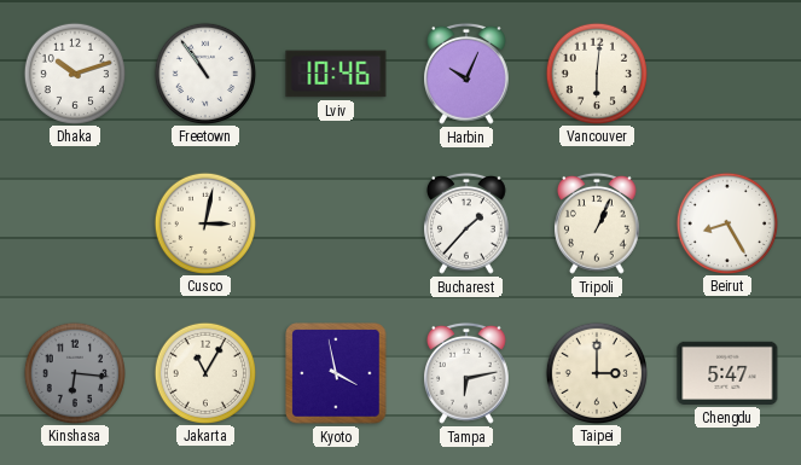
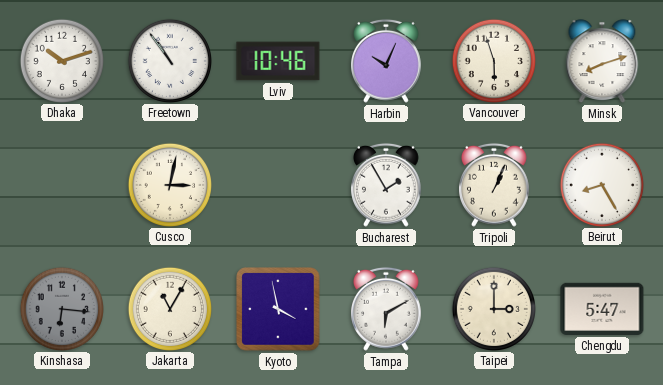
Vancouver: 6:01 -> 5:57 (493, 60)
Minsk: none -> 8:12 (602, 61)
Bucharest: 1:37 -> 1:55 (387, 185)
Tampa: 6:13 -> 6:10 (387, 309)
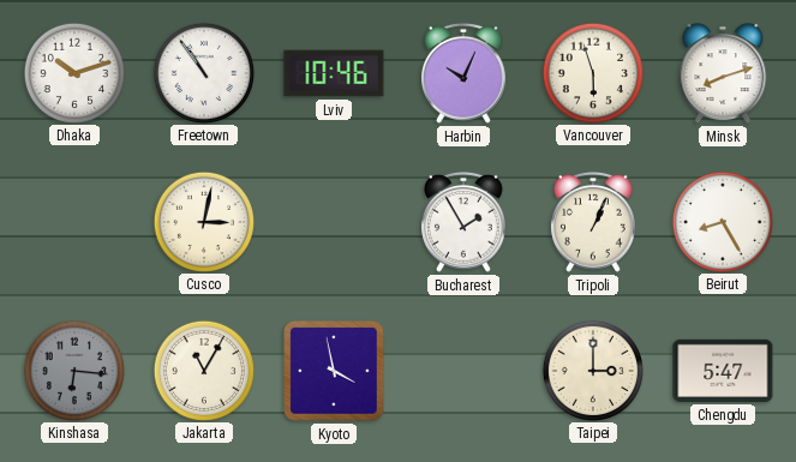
Tampa: 6:10 -> none (387, 309)
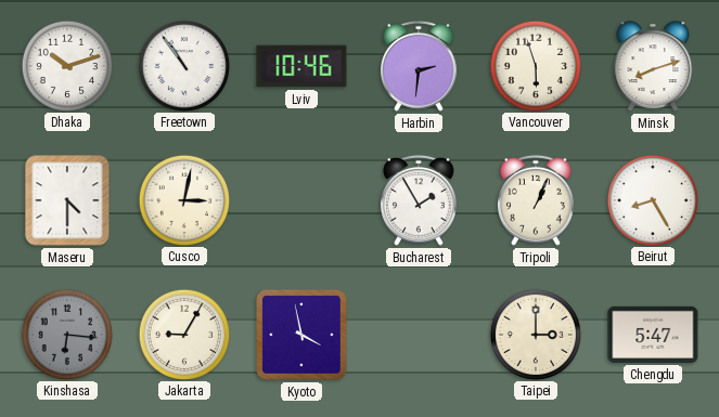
Harbin: 10:04 -> 2:31 (420, 66)
Maseru: none -> 4:30 (67, 200)
Jakarta: 11:05 -> 9:05 (183, 334)
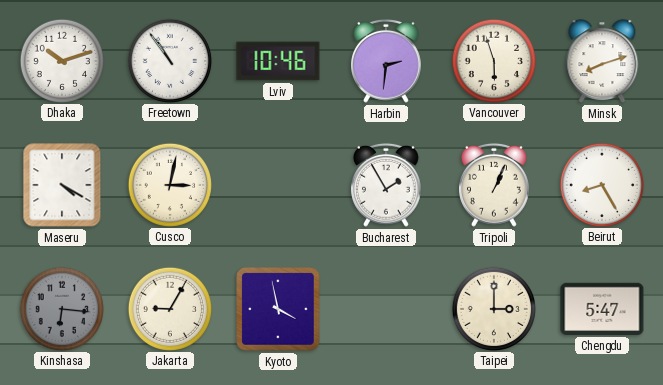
Maseru: 4:30 -> 4:20 (62, 185)
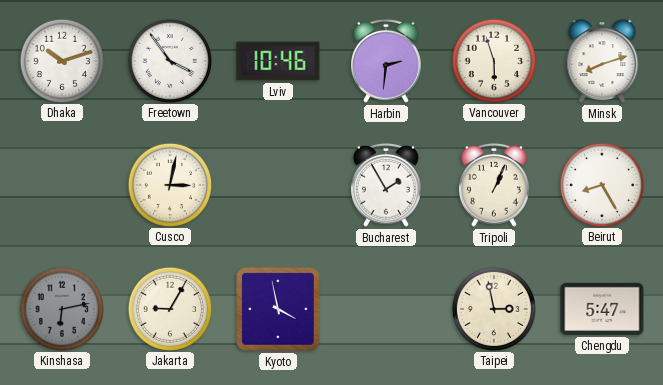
Freetown: 10:54 -> 3:54 (169, 60)
Maseru: 4:20 -> none (62, 185)
Kinshasa: 6:16 -> 6:13 (61, 308)
Taipei: 3:00 -> 2:58 (493, 308)
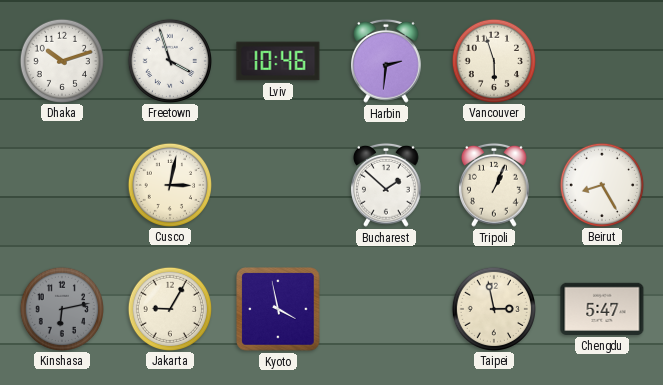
Freetown: 3:54 -> 3:57 (169, 60)
Minsk: 8:12 -> none (602, 61)
Bucharest: 1:55 -> 1:52 (387, 185)
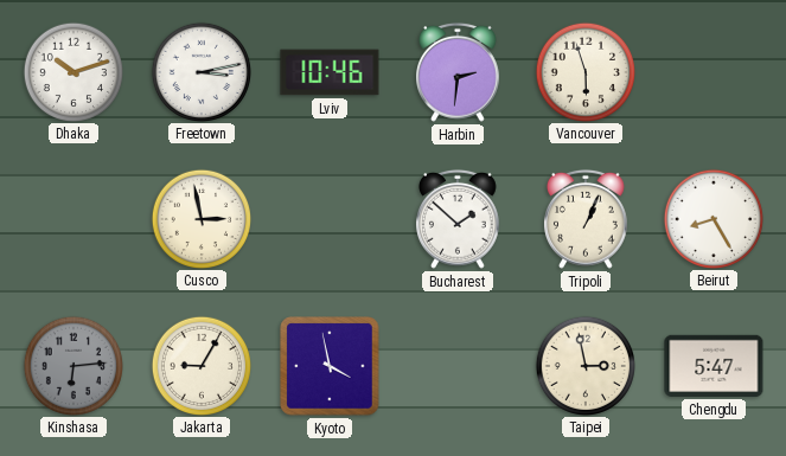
Freetown: 3:57 -> 3:13 (200, 71)
Cusco: 3:02 -> 2:58 (200, 218)
Kinshasa: 6:13 -> 6:14 (72, 365)
